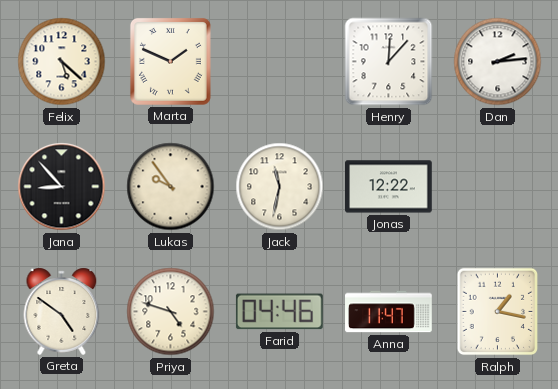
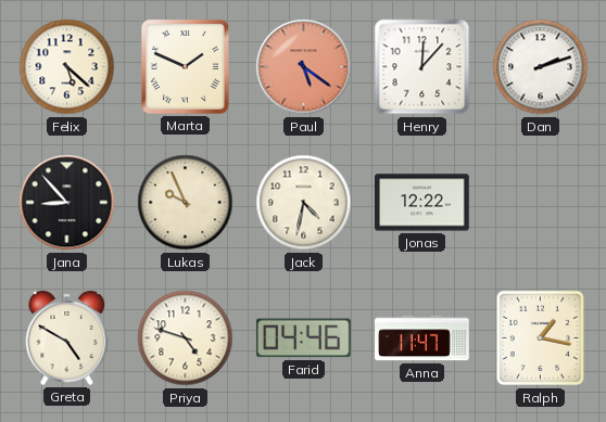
Paul: none -> 5:21 (304, 67)
Dan: 2:14 -> 2:12 (541, 67)
Lukas: 9:54 -> 9:56 (186, 203)
Jack: 11:32 -> 4:32 (304, 203)
Greta: 4:51 -> 4:50 (67, 337)
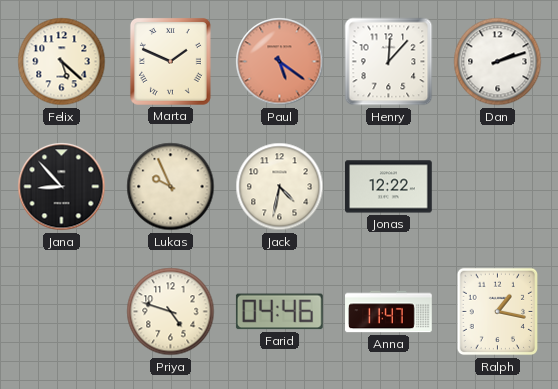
Greta: 4:50 -> none (67, 337)
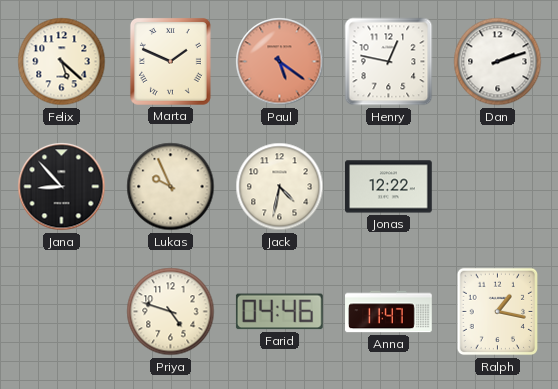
Henry: 12:07 -> 12:47 (389, 62)
